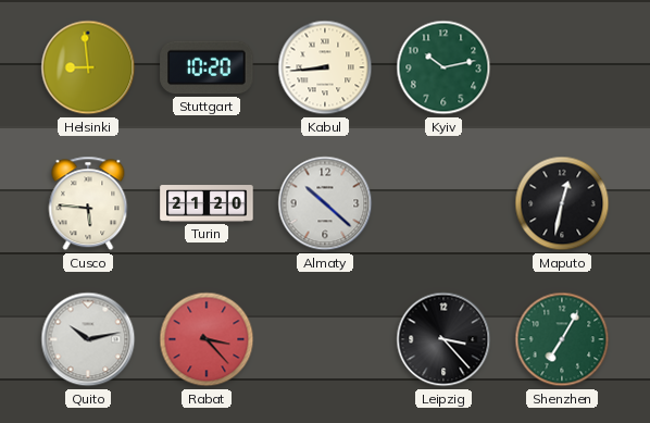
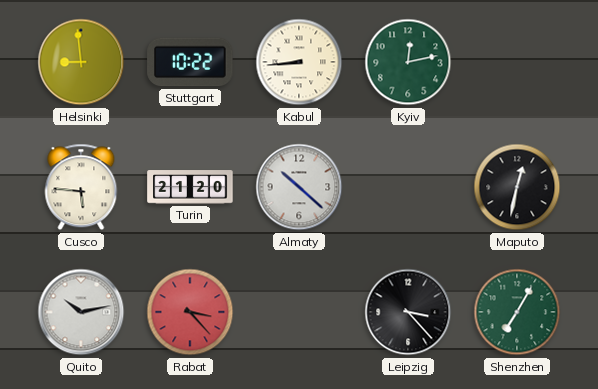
Stuttgart: 10:20 -> 10:22 (190, 62)
Kyiv: 10:13 -> 12:13 (408, 62)
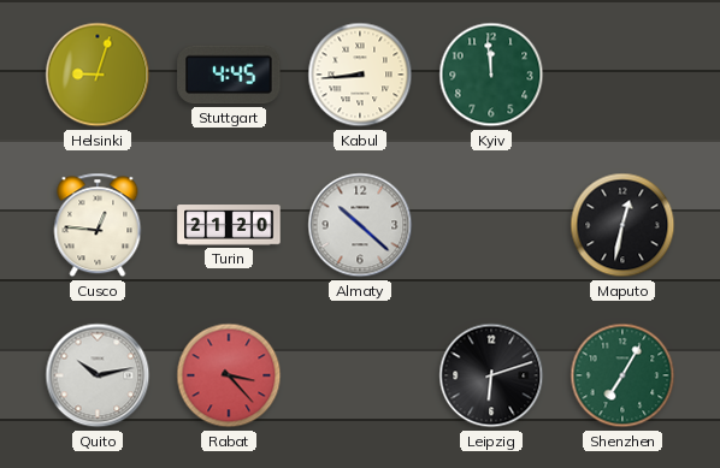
Helsinki: 8:59 -> 9:03 (98, 75)
Stuttgart: 10:22 -> 4:45 (229, 75)
Kyiv: 12:13 -> 11:59 (491, 75)
Cusco: 5:46 -> 12:46 (98, 225)
Leipzig: 3:23 -> 6:12 (491, 375)
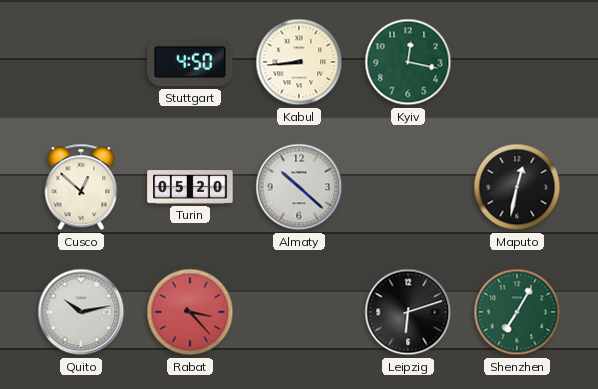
Helsinki: 9:03 -> none (98, 75)
Stuttgart: 4:45 -> 4:50 (190, 62)
Kyiv: 11:59 -> 12:17 (408, 62)
Cusco: 12:46 -> 12:52 (81, 187)
Turin: 21:20 -> 05:20 (190, 187)
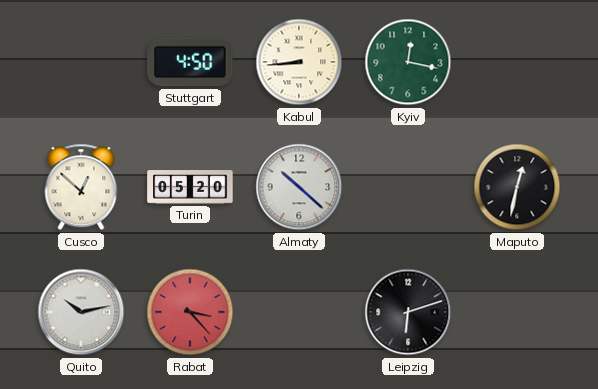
Shenzhen: 7:05 -> none (517, 312)
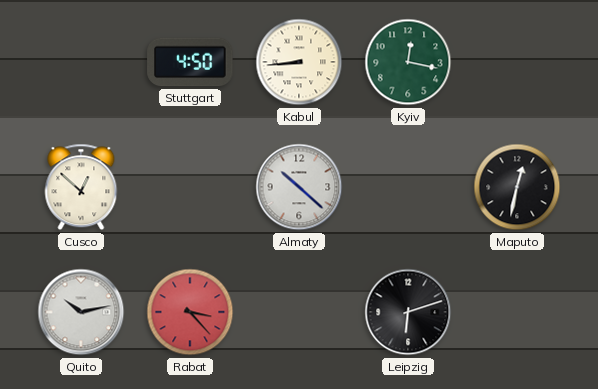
Turin: 05:20 -> none (190, 187)
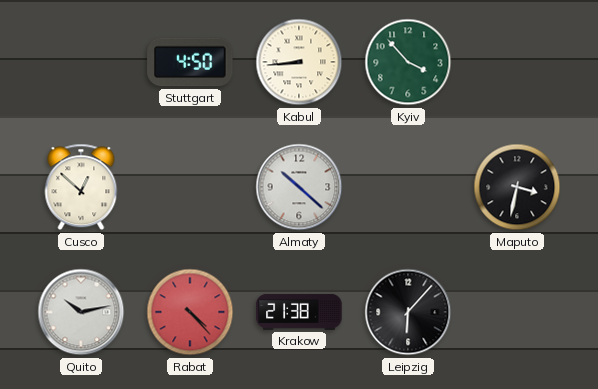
Kyiv: 12:17 -> 3:53 (408, 62)
Maputo: 12:32 -> 3:32 (517, 187)
Rabat: 3:23 -> 4:23 (190, 312)
Krakow: none -> 21:38 (299, 312)
Leipzig: 6:12 -> 6:07 (408, 312)
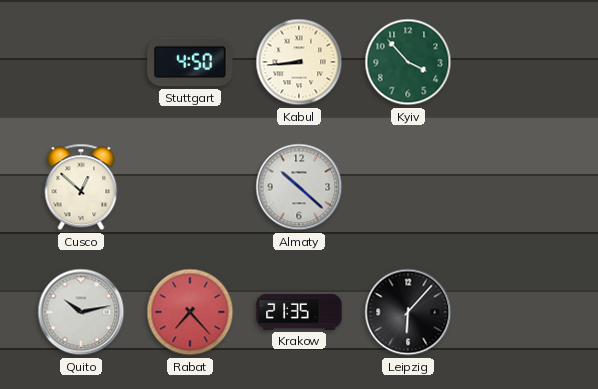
Maputo: 3:32 -> none (517, 187)
Rabat: 4:23 -> 7:23 (190, 312)
Krakow: 21:38 -> 21:35 (299, 312)
